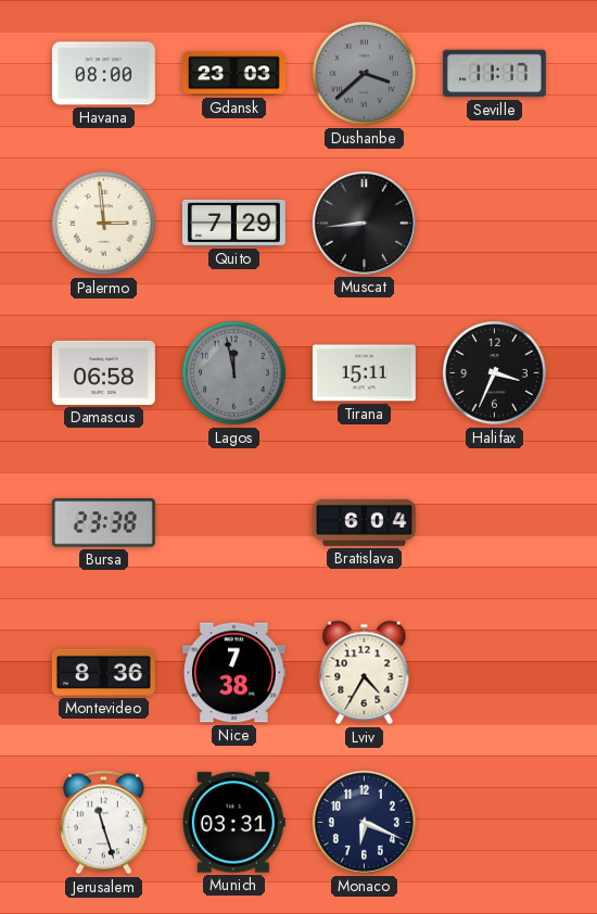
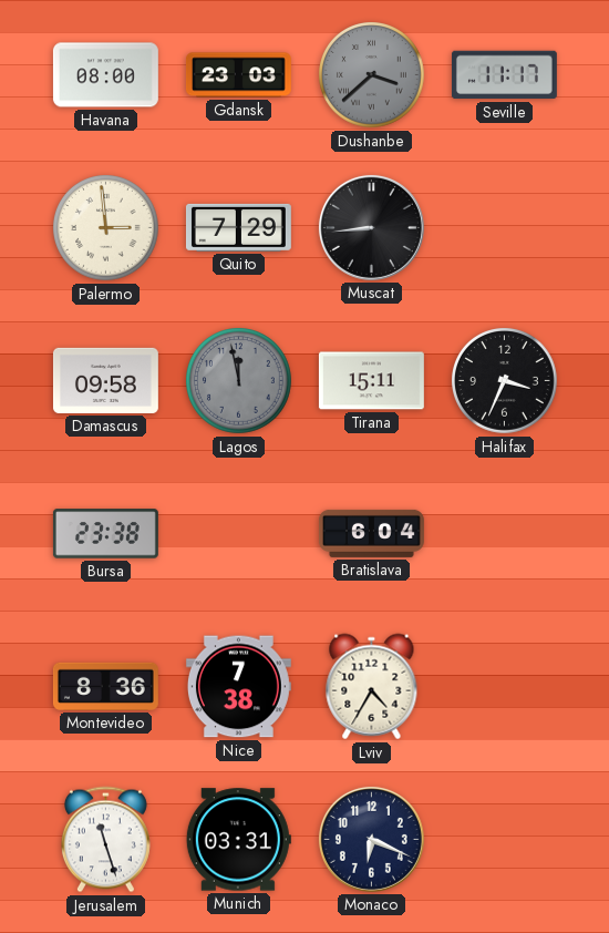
Damascus: 06:58 -> 09:58 (105, 380)
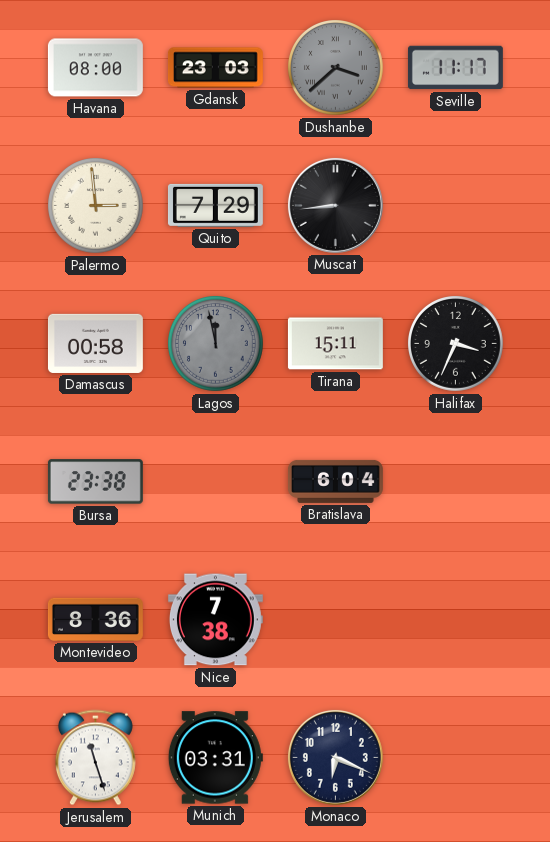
Damascus: 09:58 -> 00:58 (95, 343)
Lviv: 4:35 -> none (372, 687)
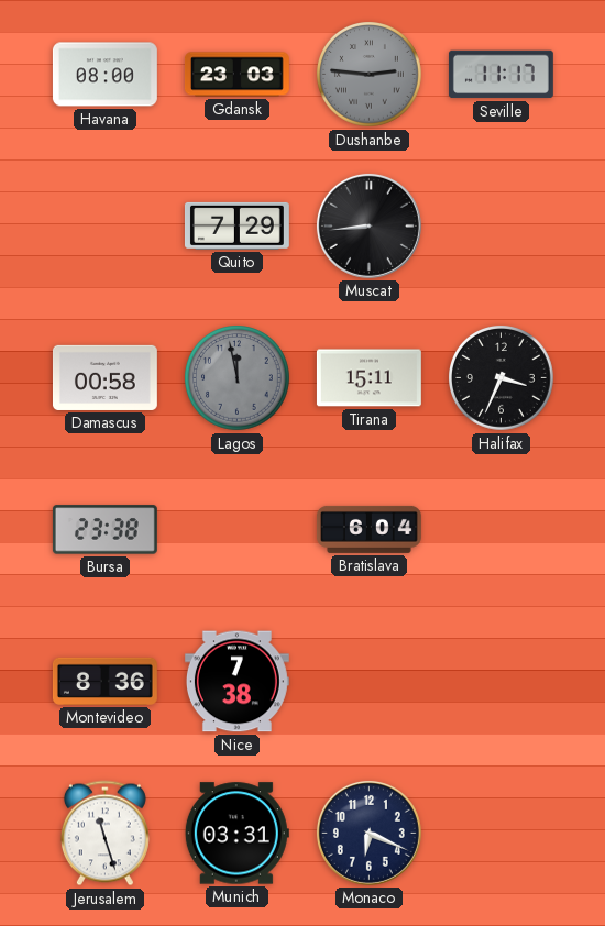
Dushanbe: 3:38 -> 2:46 (370, 75)
Palermo: 2:59 -> none (96, 206)
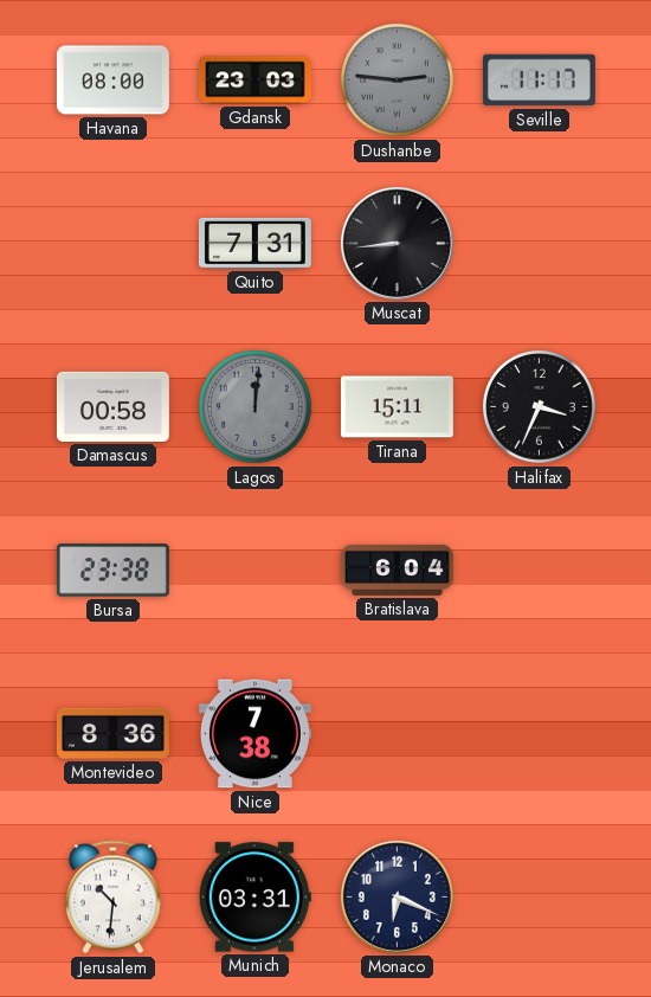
Quito: 7:29 -> 7:31 (254, 243)
Lagos: 11:58 -> 12:01 (256, 407)
Jerusalem: 11:27 -> 10:31 (112, 898)
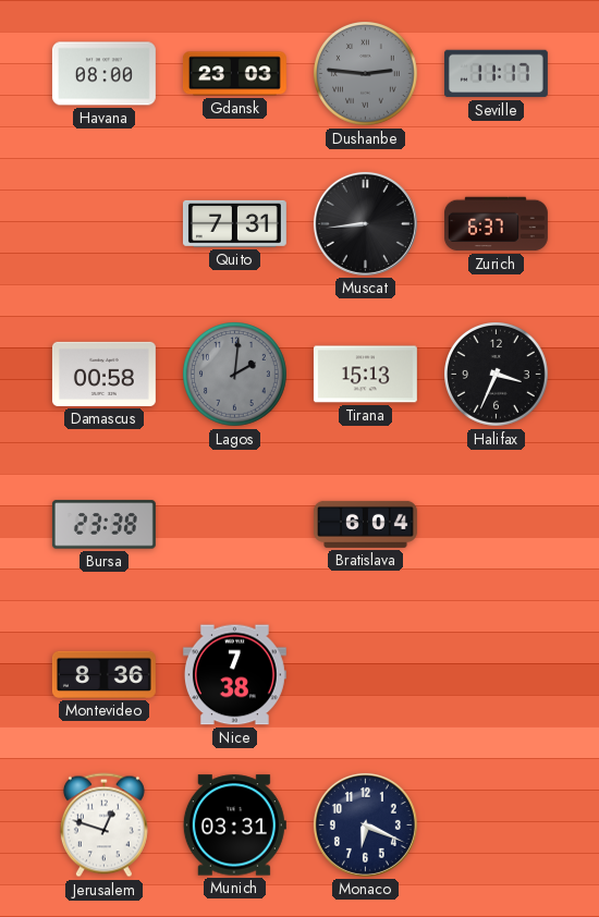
Zurich: none -> 6:37 (496, 224)
Lagos: 12:01 -> 2:01 (235, 375)
Tirana: 15:11 -> 15:13 (365, 375)
Jerusalem: 10:31 -> 12:48 (103, 826)
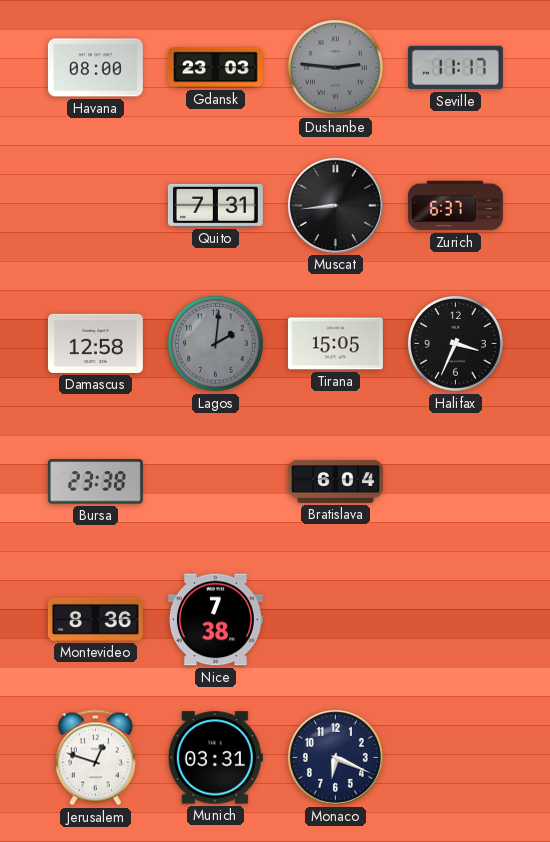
Damascus: 00:58 -> 12:58 (95, 343)
Tirana: 15:13 -> 15:05 (335, 344)
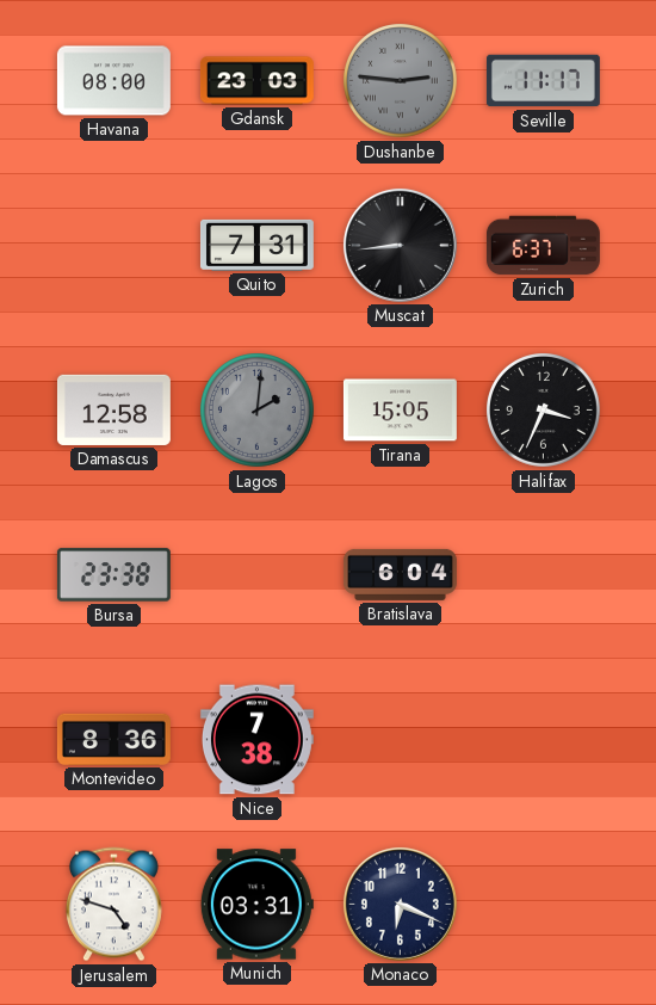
Jerusalem: 12:48 -> 4:48 (113, 905)
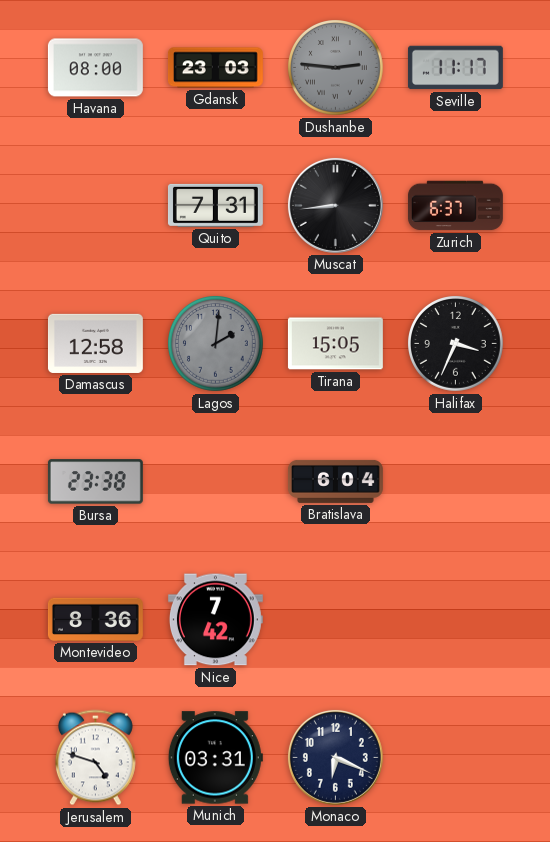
Nice: 7:38 -> 7:42 (215, 620)
